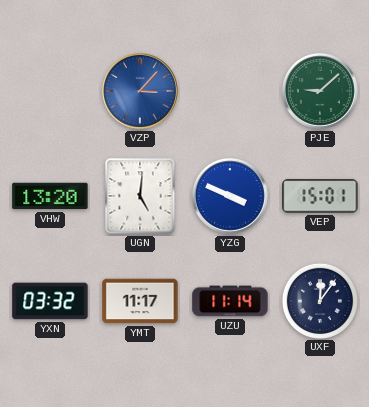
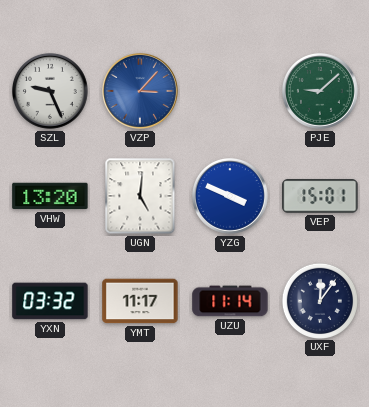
SZL: none -> 9:26 (51, 92)
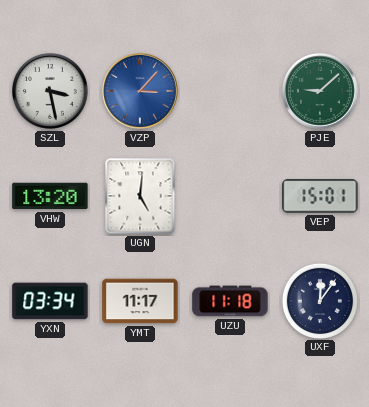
SZL: 9:26 -> 3:28 (51, 92)
YZG: 3:49 -> none (231, 197)
YXN: 03:32 -> 03:34 (50, 301)
UZU: 11:14 -> 11:18 (230, 301)
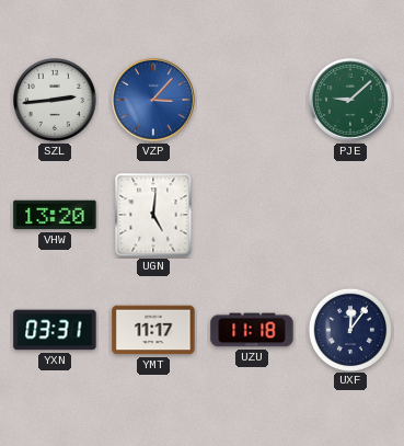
SZL: 3:28 -> 2:44 (56, 101)
VEP: 15:01 -> none (320, 196)
YXN: 03:34 -> 03:31 (55, 330)
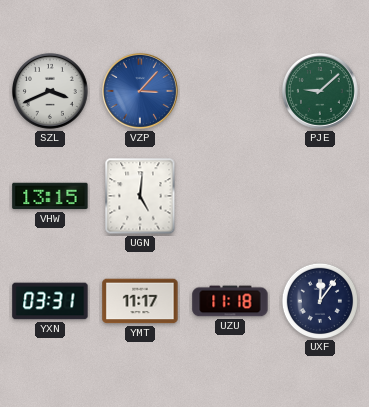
SZL: 2:44 -> 3:41 (51, 92)
VHW: 13:20 -> 13:15 (50, 196)
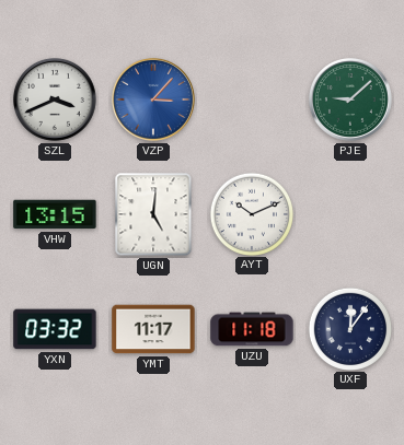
AYT: none -> 10:11 (251, 213)
YXN: 03:31 -> 03:32 (55, 329)
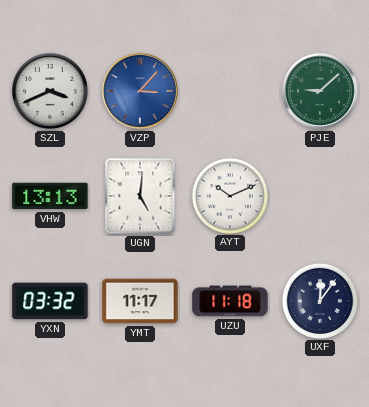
VHW: 13:15 -> 13:13 (50, 196)
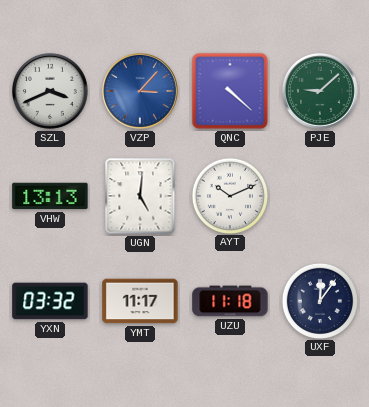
QNC: none -> 4:22 (230, 91)
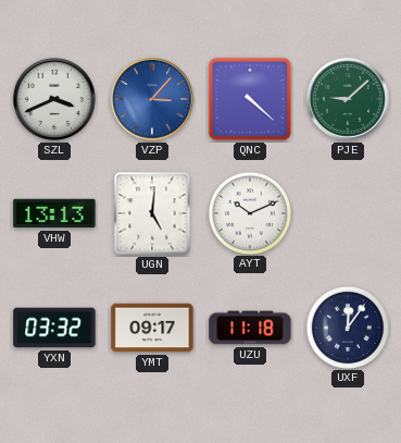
YMT: 11:17 -> 09:17 (152, 328)
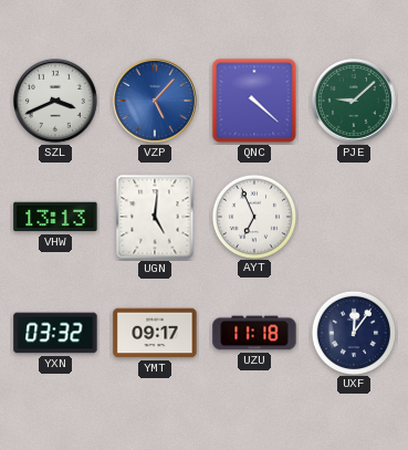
VZP: 3:07 -> 5:07 (156, 102)
AYT: 10:11 -> 6:56 (253, 216)
